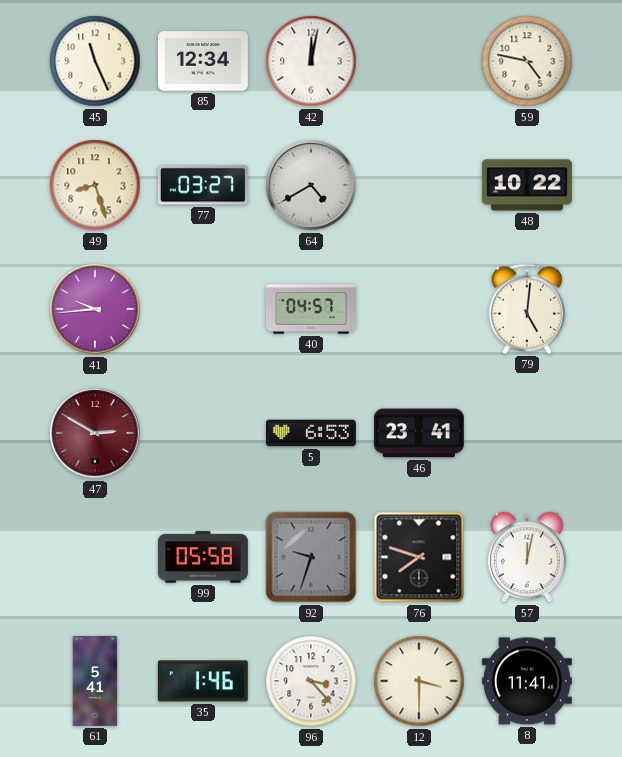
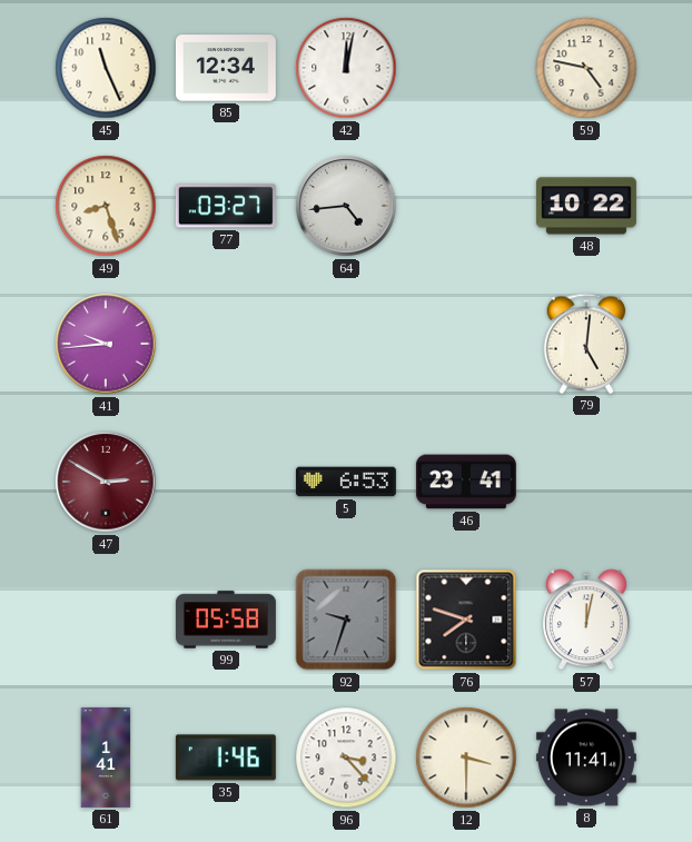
64: 4:40 -> 4:44 (346, 206)
40: 04:57 -> none (311, 309)
61: 5:41 -> 1:41 (106, 757)
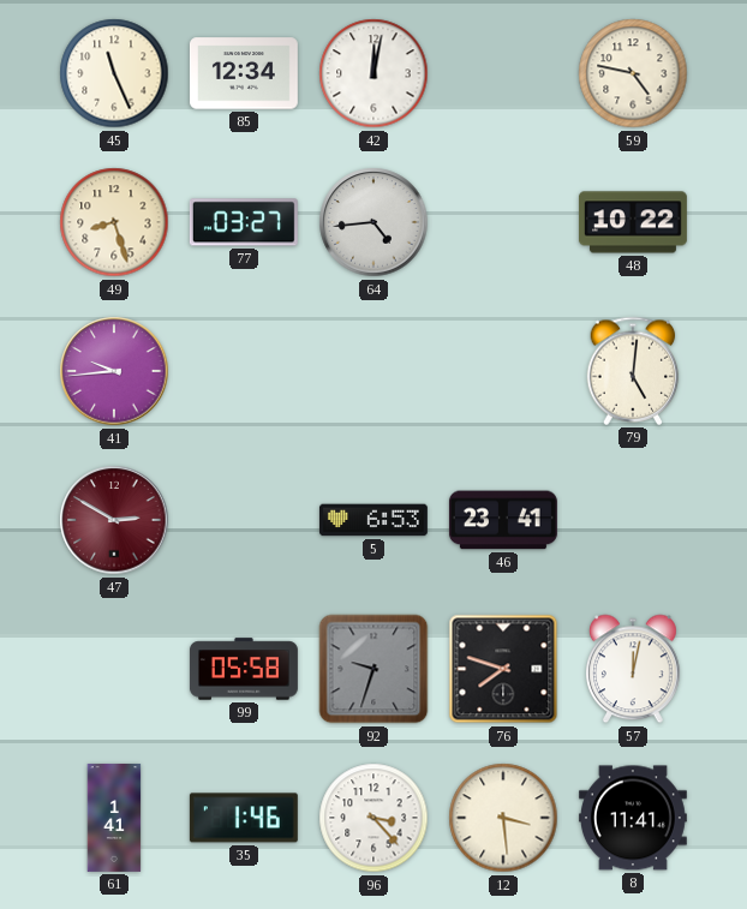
12: 3:30 -> 3:29 (503, 818)
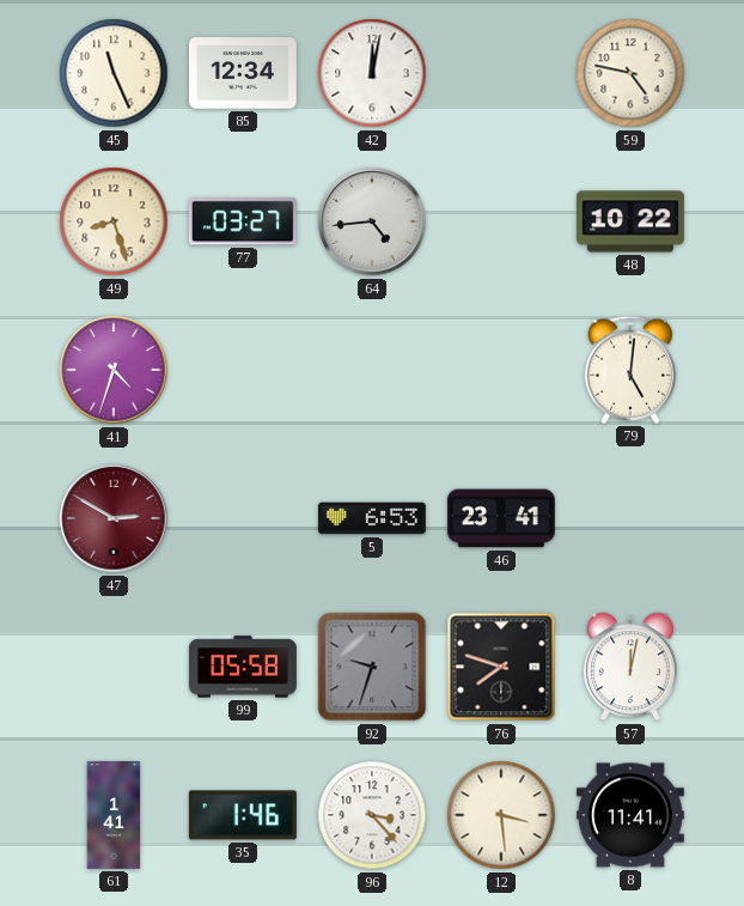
41: 9:44 -> 4:33 (114, 370)
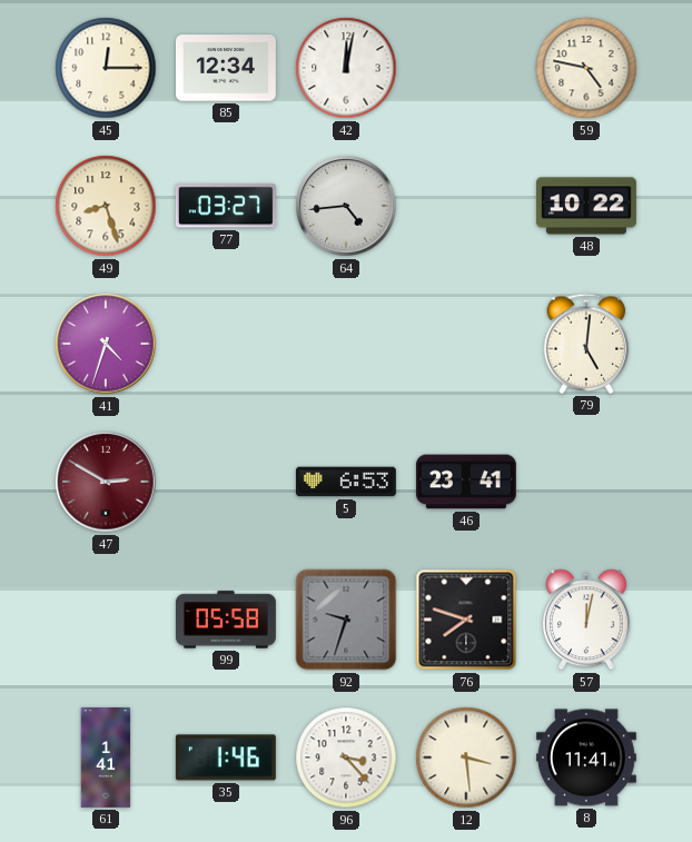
45: 11:26 -> 12:15 (106, 68)
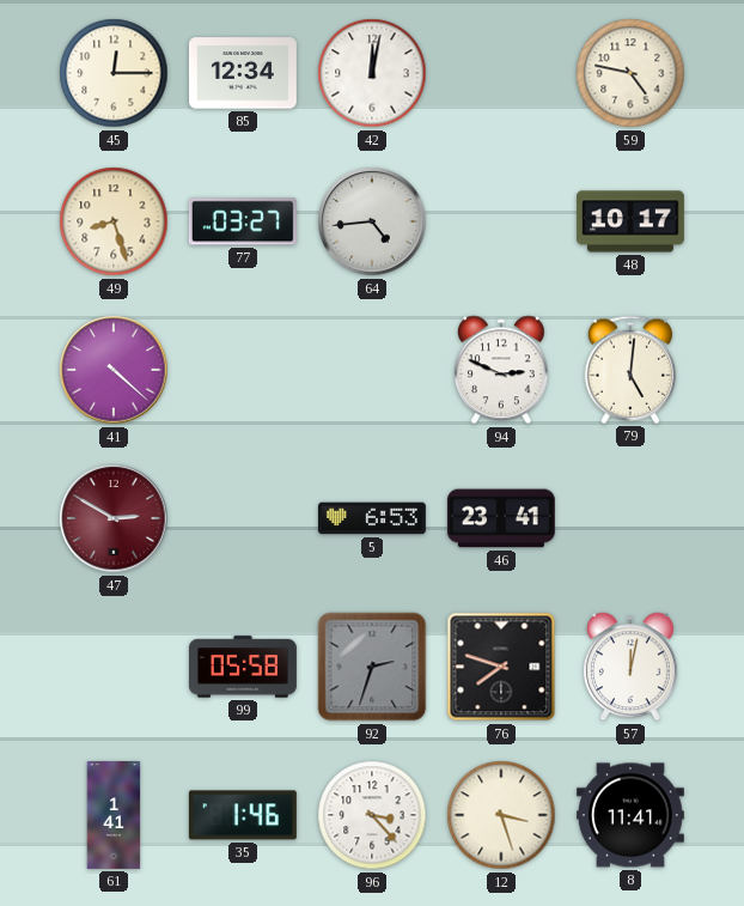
48: 10:22 -> 10:17 (630, 221)
41: 4:33 -> 4:22 (114, 370)
94: none -> 2:49 (501, 370)
92: 9:33 -> 2:33 (372, 667)
12: 3:29 -> 3:27 (501, 815)
